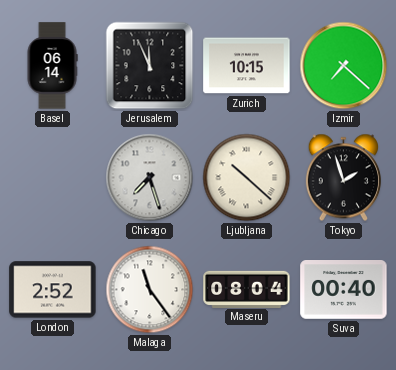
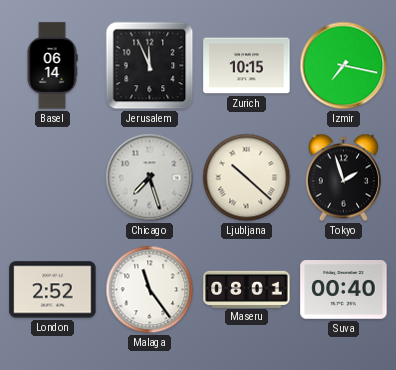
Izmir: 7:22 -> 7:17 (344, 66)
Maseru: 08:04 -> 08:01 (247, 289)
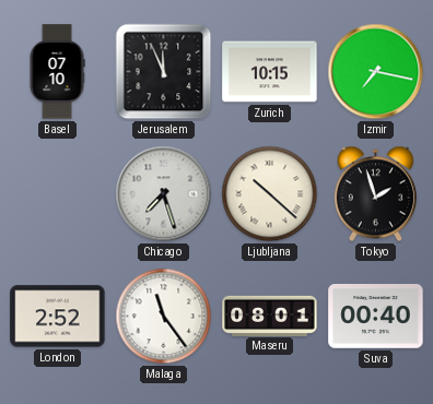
Basel: 06:14 -> 07:10 (57, 72)
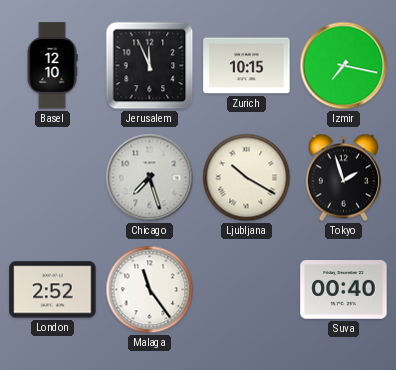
Basel: 07:10 -> 12:10 (52, 66)
Ljubljana: 10:22 -> 10:20 (247, 178)
Maseru: 08:01 -> none (270, 316)
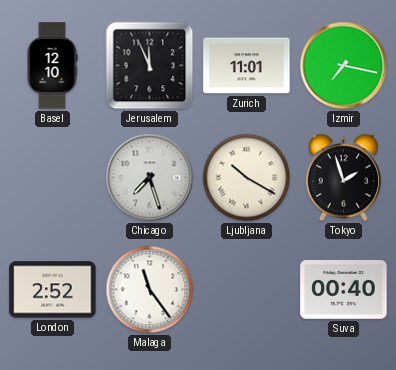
Zurich: 10:15 -> 11:01 (247, 66)
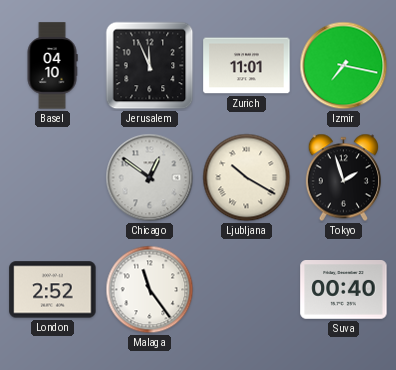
Basel: 12:10 -> 04:10 (52, 66)
Chicago: 7:27 -> 12:51 (150, 178)
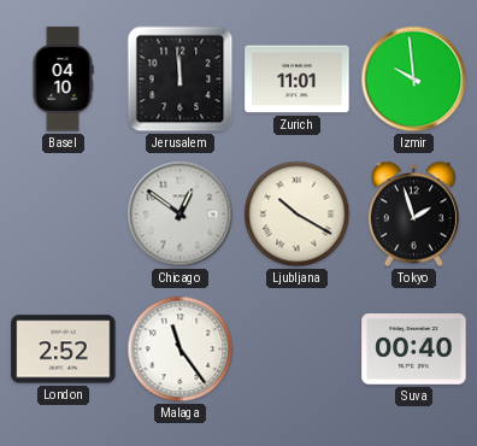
Jerusalem: 11:56 -> 11:59 (181, 80)
Izmir: 7:17 -> 9:59 (414, 80)
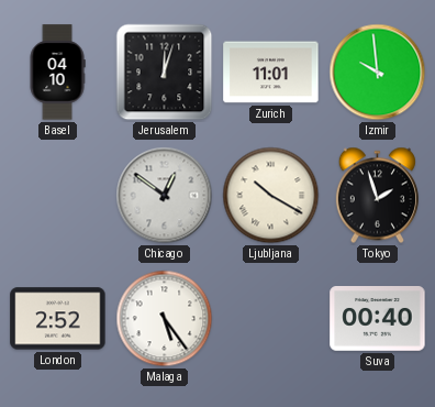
Jerusalem: 11:59 -> 12:03 (165, 73)
Malaga: 11:24 -> 5:24 (165, 319)
